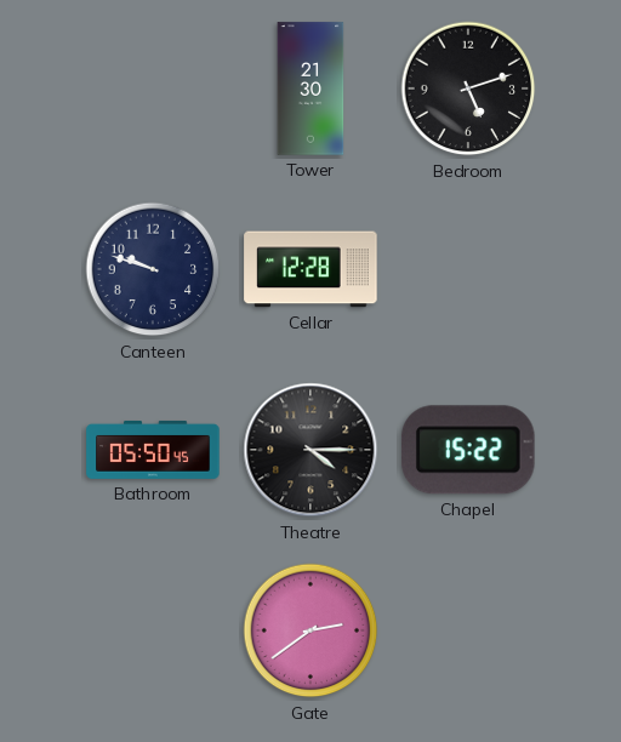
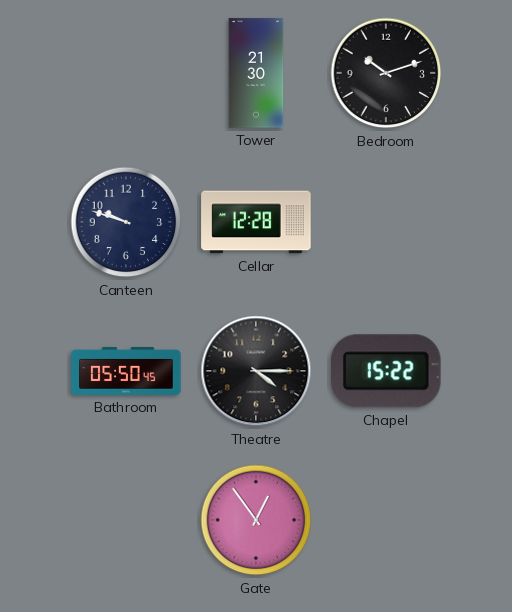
Bedroom: 5:12 -> 10:12 (386, 73)
Gate: 2:39 -> 12:54 (256, 520)
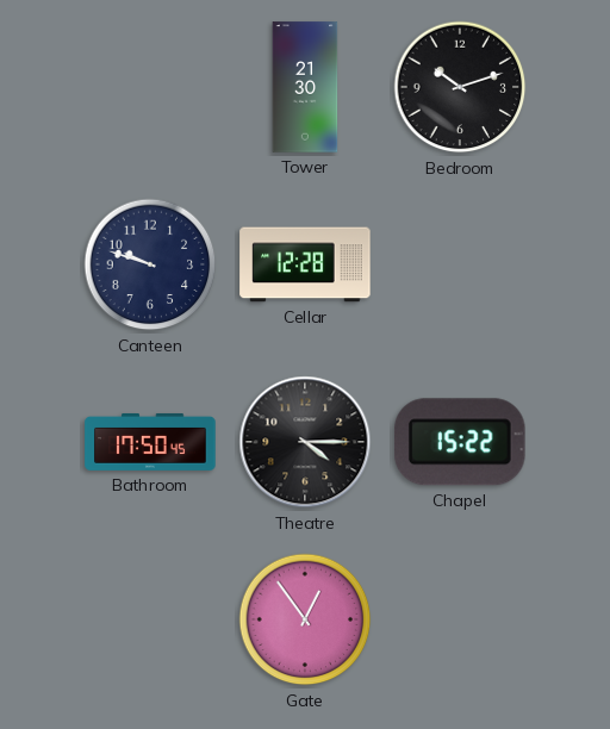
Bathroom: 05:50 -> 17:50 (150, 442)
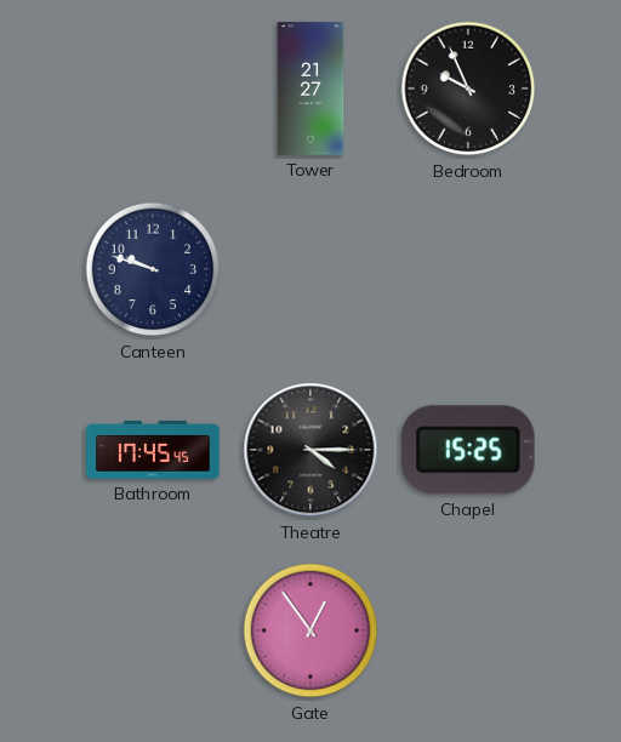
Tower: 21:30 -> 21:27 (310, 89)
Bedroom: 10:12 -> 9:56 (468, 89)
Cellar: 12:28 -> none (305, 264)
Bathroom: 17:50 -> 17:45 (153, 450)
Chapel: 15:22 -> 15:25 (468, 450)
